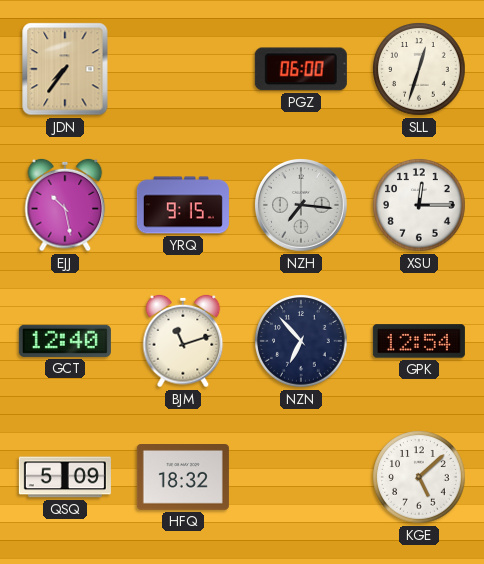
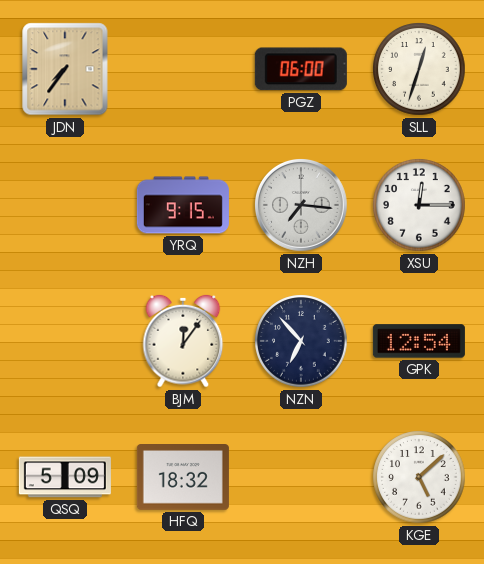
EJJ: 10:28 -> none (65, 205)
GCT: 12:40 -> none (65, 341)
BJM: 11:12 -> 12:06 (183, 341)
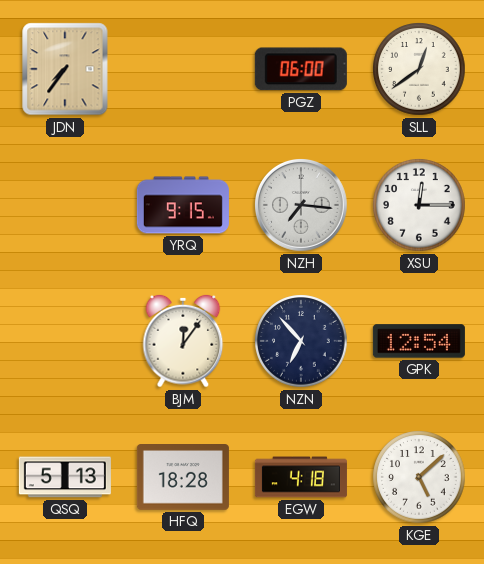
SLL: 12:33 -> 12:39 (419, 69)
QSQ: 5:09 -> 5:13 (65, 477)
HFQ: 18:32 -> 18:28 (183, 478)
EGW: none -> 4:18 (301, 477)
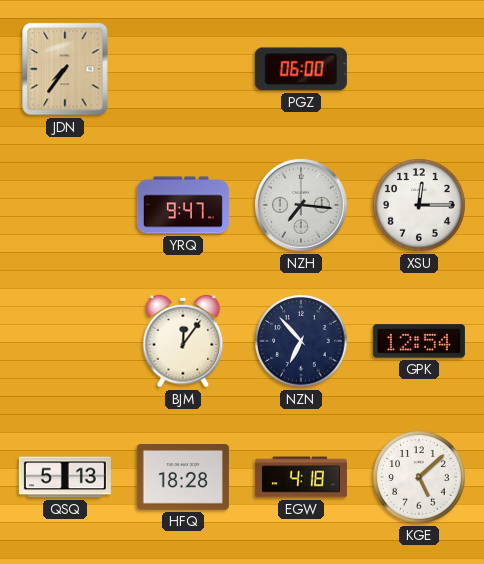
SLL: 12:39 -> none (419, 69)
YRQ: 9:15 -> 9:47 (183, 205)
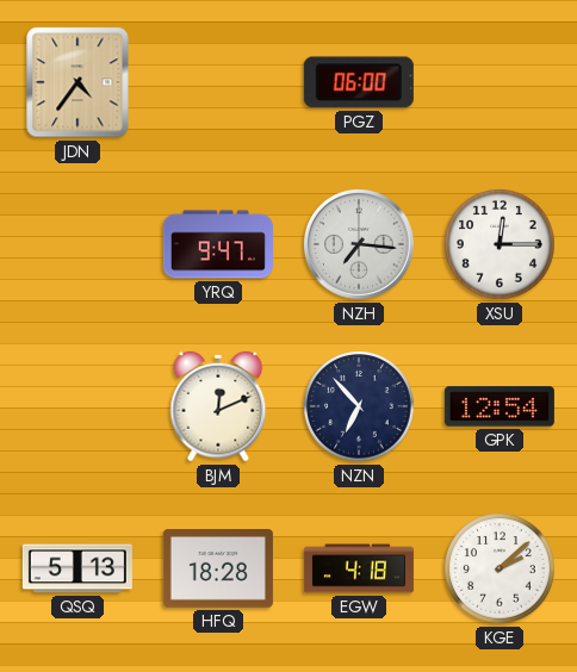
JDN: 7:36 -> 4:36 (77, 82)
BJM: 12:06 -> 12:11 (218, 406)
KGE: 5:08 -> 2:08 (500, 568)
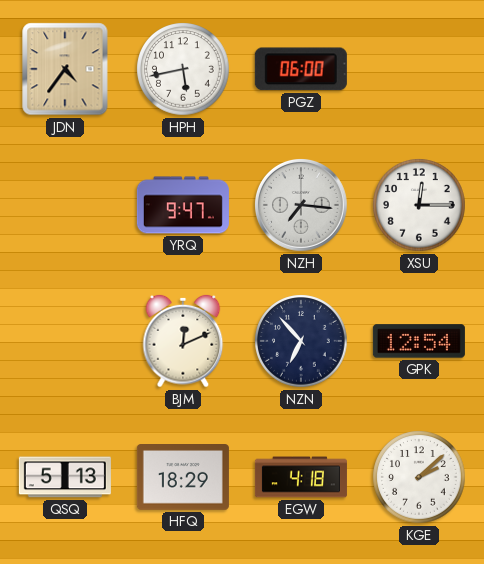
HPH: none -> 5:43 (183, 69)
HFQ: 18:28 -> 18:29 (183, 478)
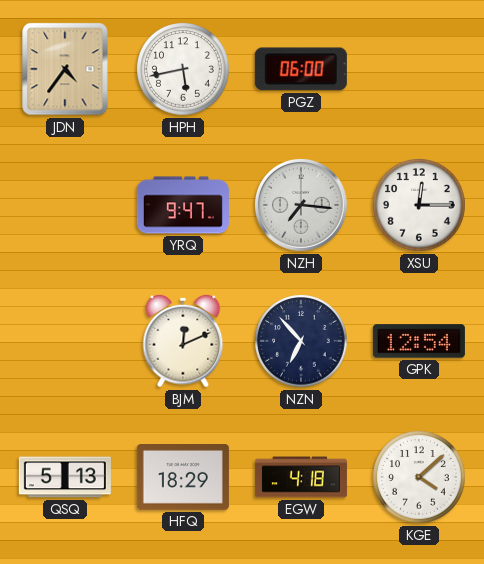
KGE: 2:08 -> 4:08 (419, 477)
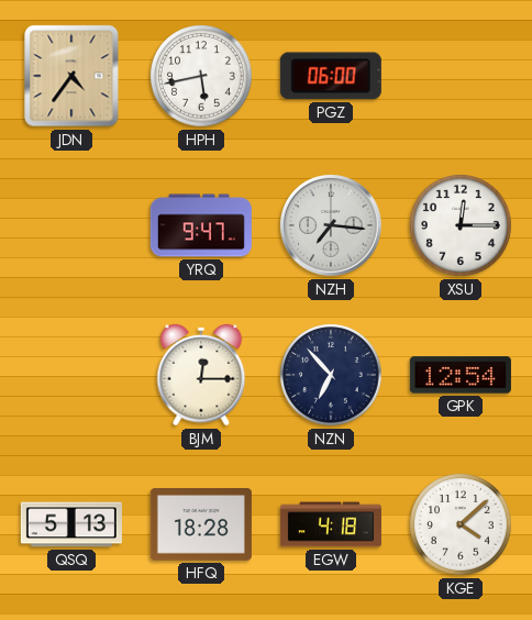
BJM: 12:11 -> 12:15 (201, 375)
HFQ: 18:29 -> 18:28 (201, 525)
